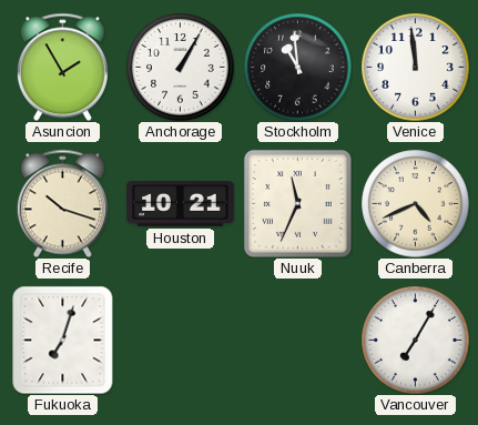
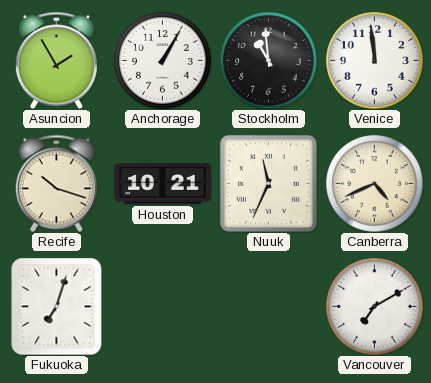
Vancouver: 7:05 -> 7:10 (375, 307)
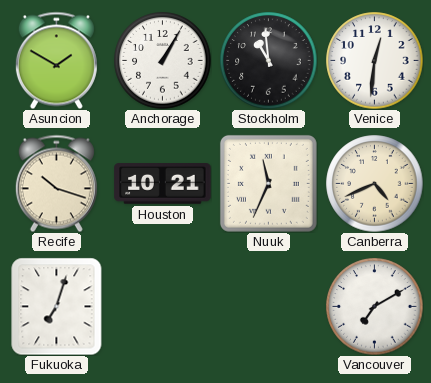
Asuncion: 1:55 -> 1:50 (56, 60)
Venice: 11:59 -> 12:31 (375, 61)
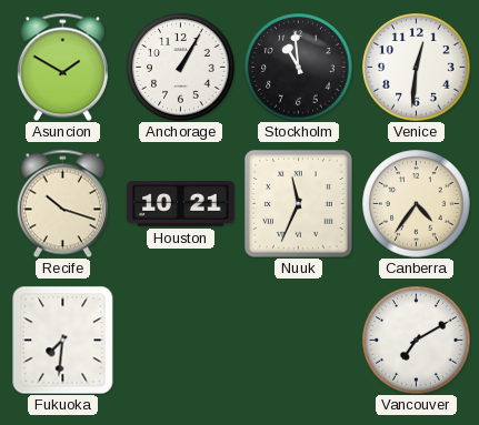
Canberra: 4:41 -> 4:36 (417, 204)
Fukuoka: 7:03 -> 7:31 (63, 340)
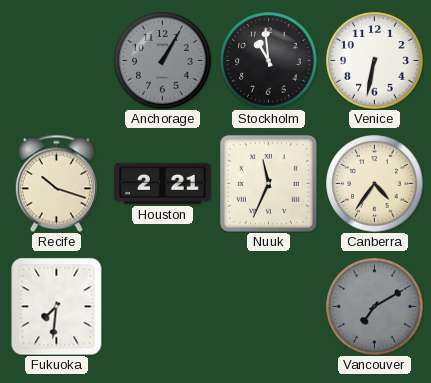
Asuncion: 1:50 -> none (62, 67)
Anchorage dial: white -> grey (163, 61)
Venice: 12:31 -> 6:32 (375, 61)
Houston: 10:21 -> 2:21 (163, 184)
Vancouver dial: white -> grey (375, 307)
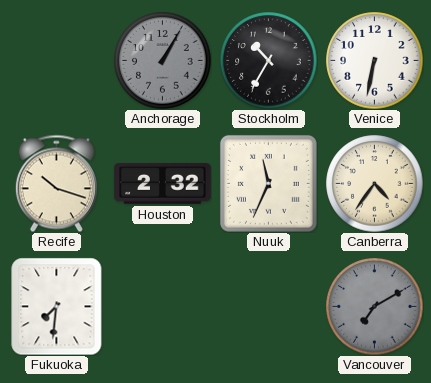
Stockholm: 10:59 -> 10:35 (269, 61)
Houston: 2:21 -> 2:32 (163, 184)
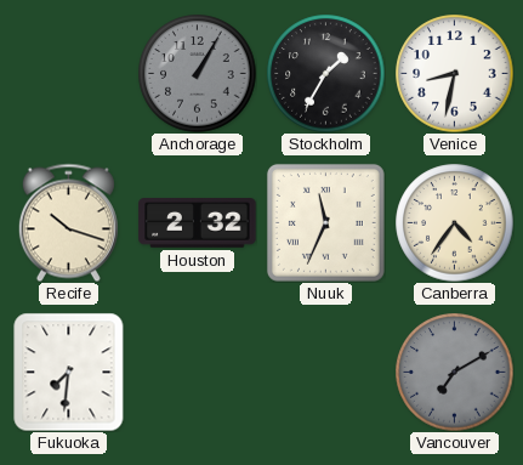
Stockholm: 10:35 -> 1:35 (326, 74)
Venice: 6:32 -> 8:32 (455, 74)
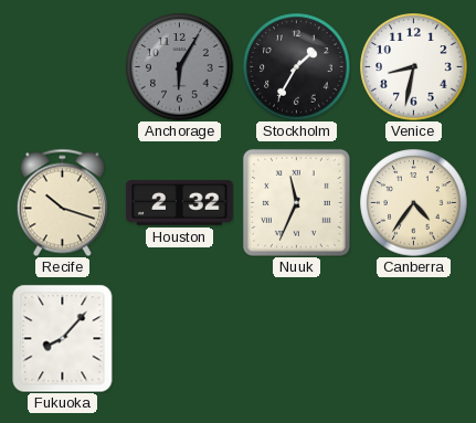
Anchorage: 1:05 -> 6:05 (180, 67)
Fukuoka: 7:31 -> 8:07 (63, 338)
Vancouver: 7:10 -> none (455, 373)
